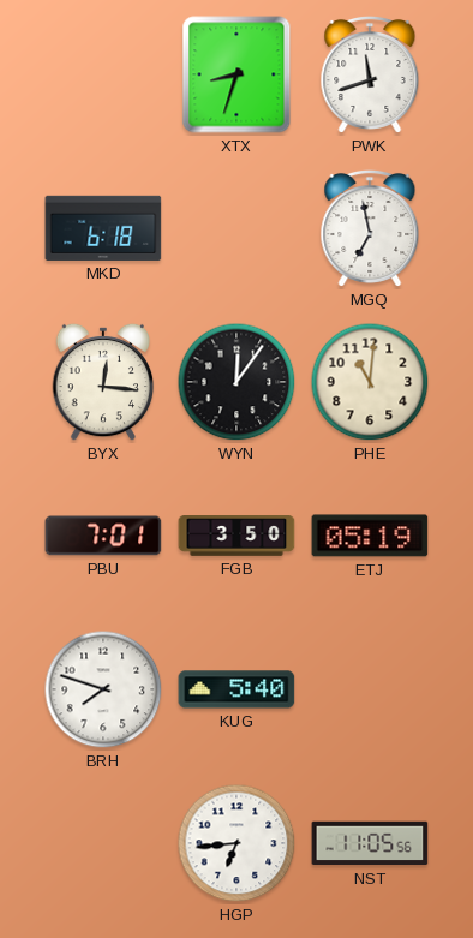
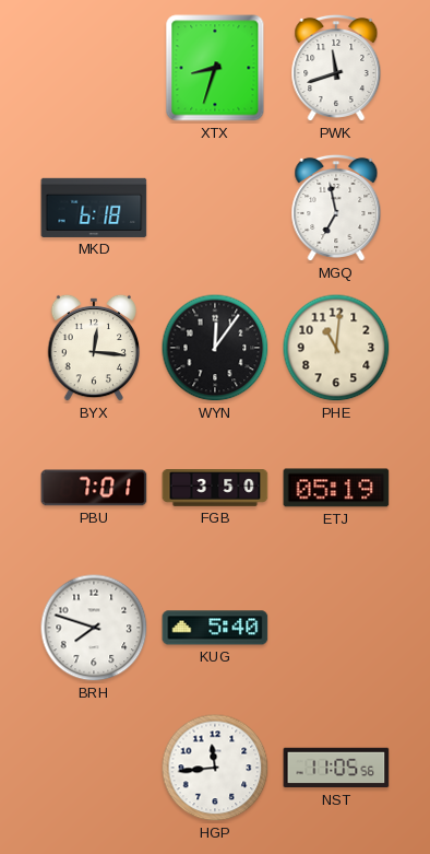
HGP: 6:44 -> 11:44 (215, 768)
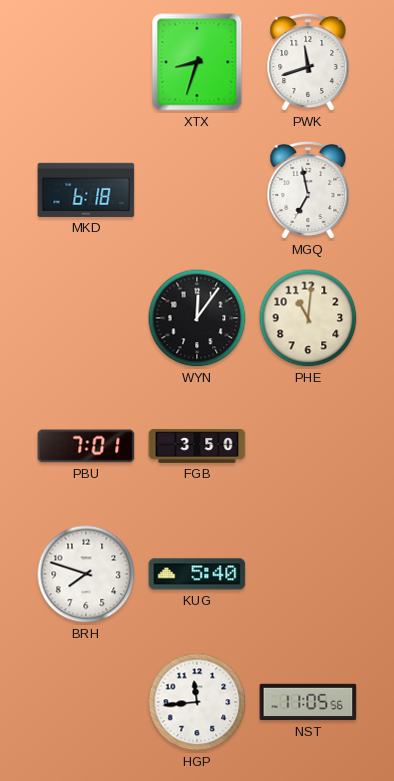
BYX: 12:16 -> none (94, 348)
ETJ: 05:19 -> none (336, 488)
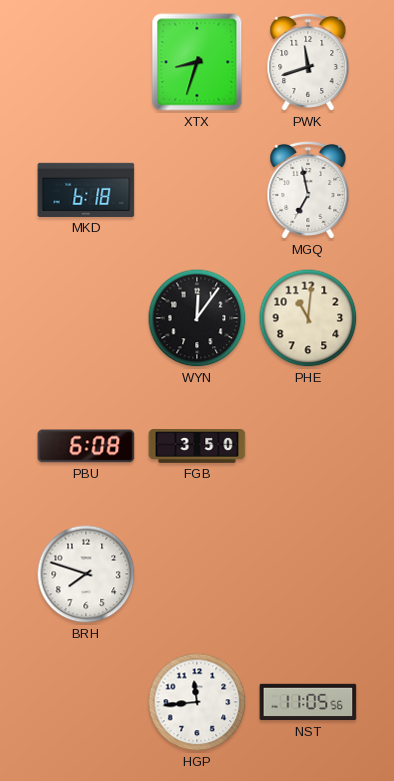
PBU: 7:01 -> 6:08 (86, 446)
KUG: 5:40 -> none (197, 574)
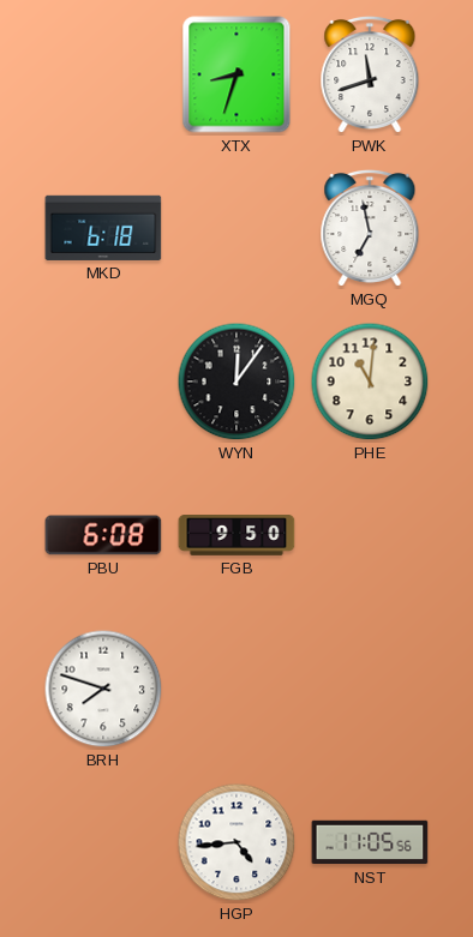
FGB: 3:50 -> 9:50 (237, 536)
HGP: 11:44 -> 4:44 (237, 842)
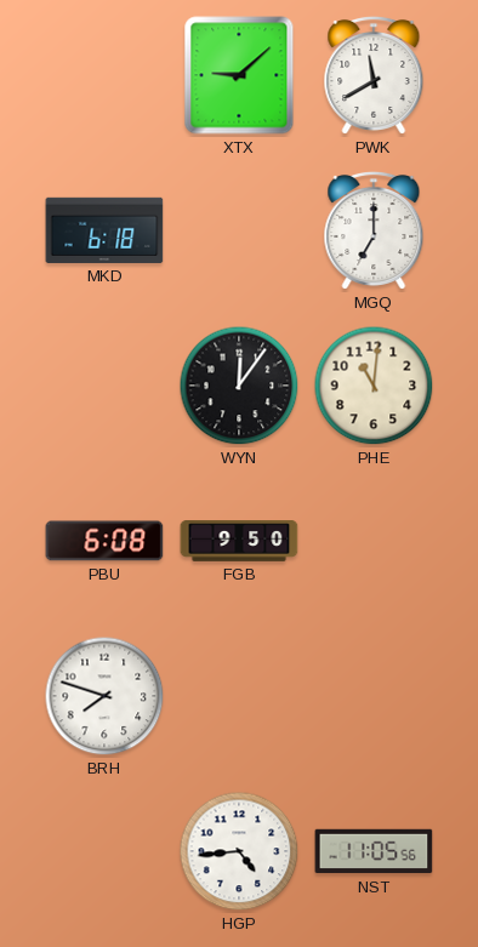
XTX: 8:33 -> 9:08 (239, 75)
PWK: 11:42 -> 11:40 (374, 75)
MGQ: 6:58 -> 7:00 (374, 230)
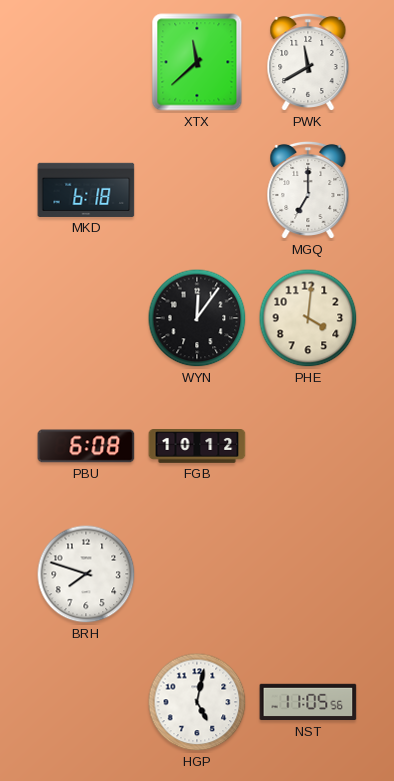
XTX: 9:08 -> 11:38 (197, 62)
PHE: 11:01 -> 4:01 (308, 318)
FGB: 9:50 -> 10:12 (197, 447)
HGP: 4:44 -> 5:02 (197, 702)
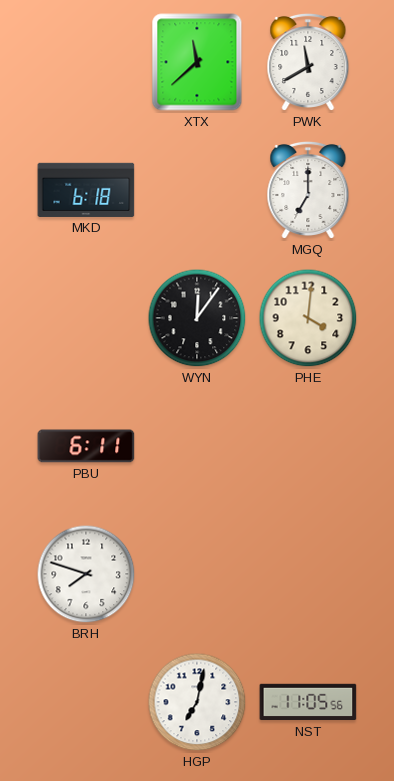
PBU: 6:08 -> 6:11 (86, 446)
FGB: 10:12 -> none (197, 447)
HGP: 5:02 -> 7:02 (197, 702)
